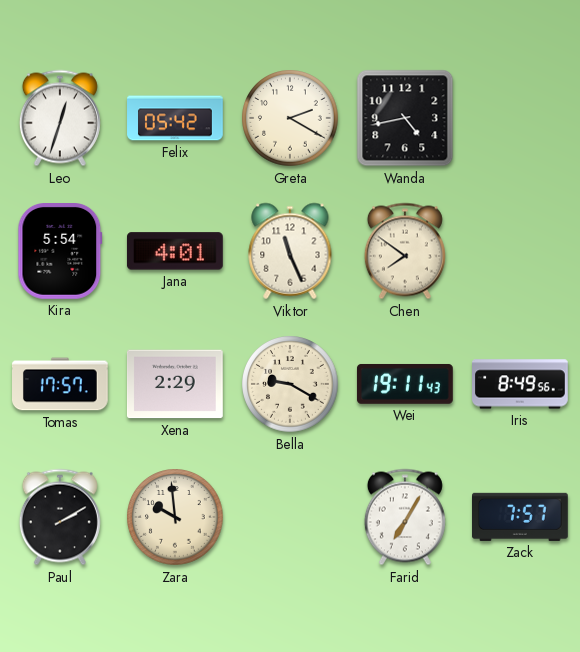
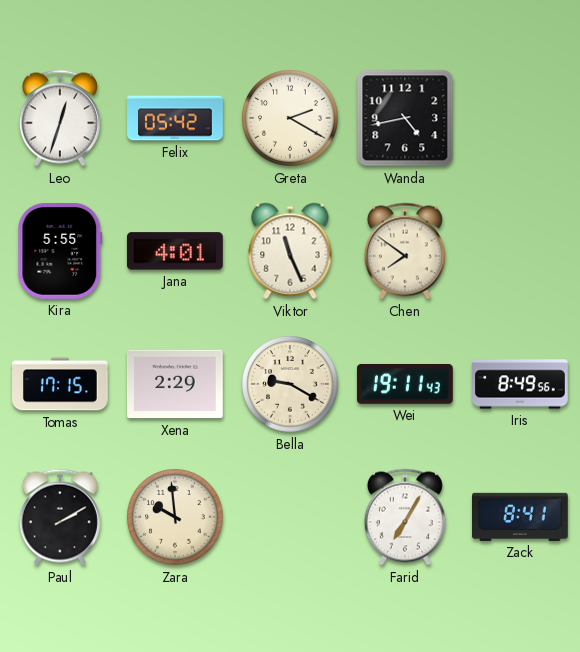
Kira: 5:54 -> 5:55 (60, 252)
Tomas: 17:57 -> 17:15 (61, 384)
Zack: 7:57 -> 8:41 (521, 517)
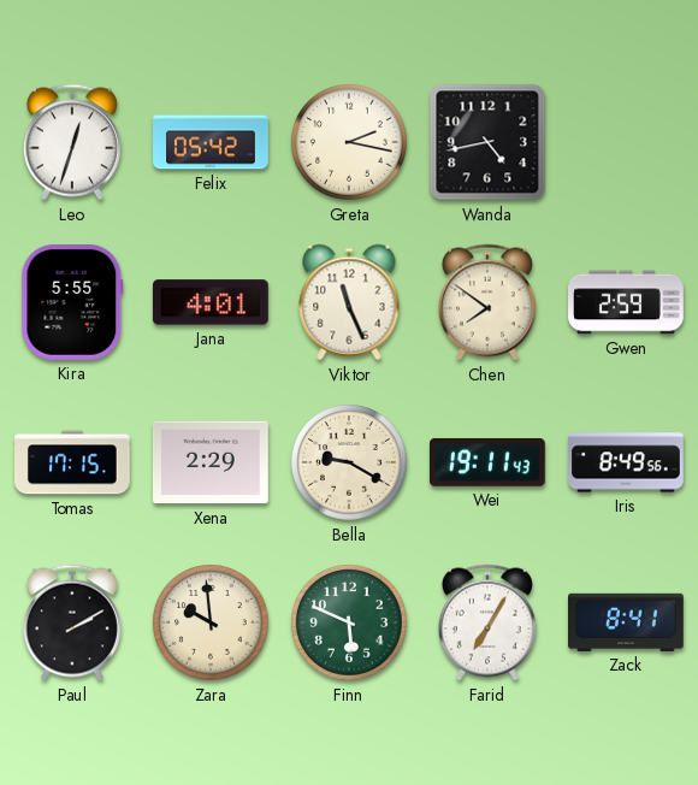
Greta: 2:20 -> 2:17 (349, 142)
Gwen: none -> 2:59 (627, 302)
Finn: none -> 5:49 (349, 622)
